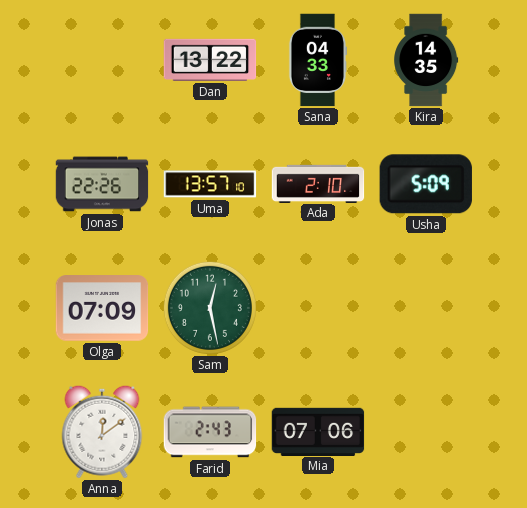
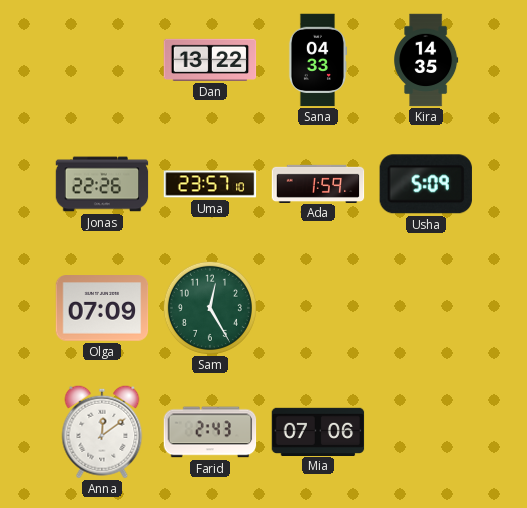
Uma: 13:57 -> 23:57 (210, 184)
Ada: 2:10 -> 1:59 (318, 183)
Sam: 12:28 -> 12:25 (210, 308)
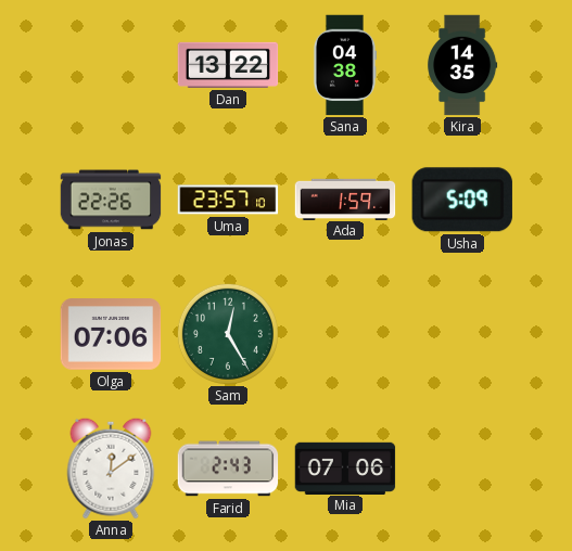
Sana: 04:33 -> 04:38 (344, 65)
Olga: 07:09 -> 07:06 (111, 334)
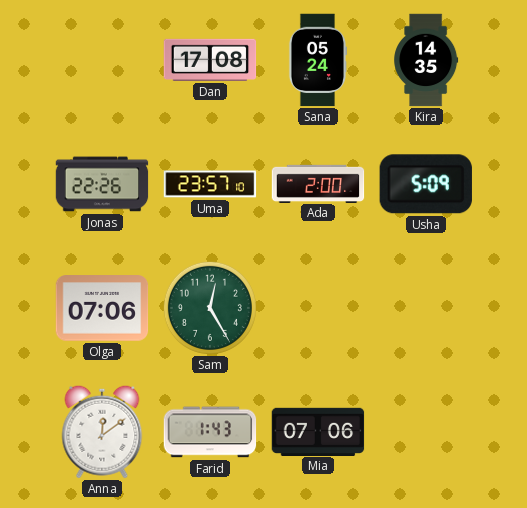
Dan: 13:22 -> 17:08 (210, 60)
Sana: 04:38 -> 05:24 (317, 60)
Ada: 1:59 -> 2:00 (318, 183)
Farid: 2:43 -> 1:43 (210, 432)
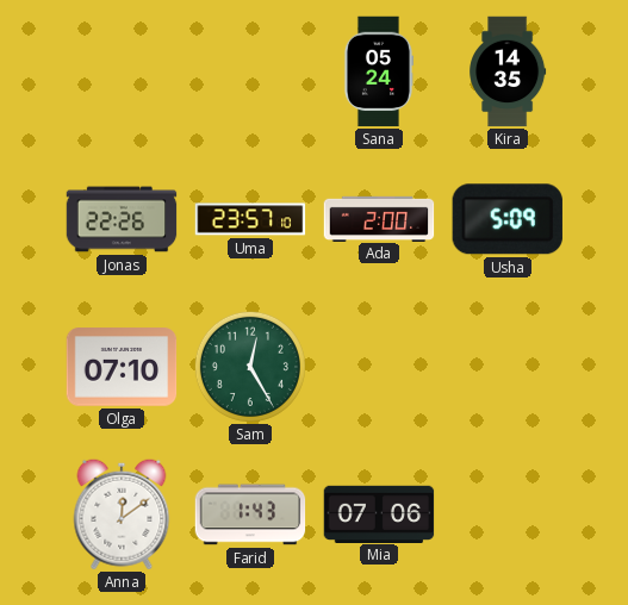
Dan: 17:08 -> none (210, 60)
Olga: 07:06 -> 07:10 (122, 367)
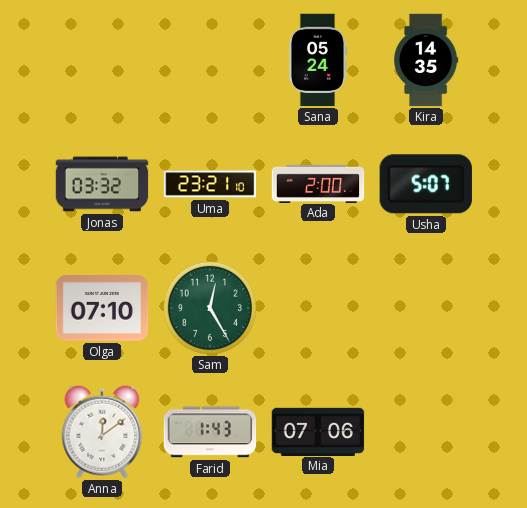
Jonas: 22:26 -> 03:32 (102, 184)
Uma: 23:57 -> 23:21 (210, 184)
Usha: 5:09 -> 5:07 (426, 184)
